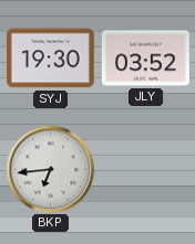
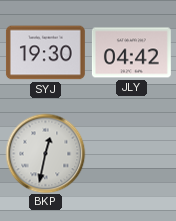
JLY: 03:52 -> 04:42 (131, 53)
BKP: 6:44 -> 12:32 (45, 153)
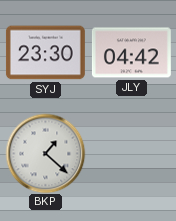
SYJ: 19:30 -> 23:30 (45, 53)
BKP: 12:32 -> 1:22 (45, 153)
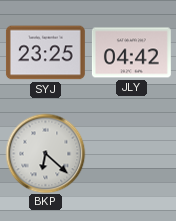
SYJ: 23:30 -> 23:25 (45, 53)
BKP: 1:22 -> 6:22 (45, 153)
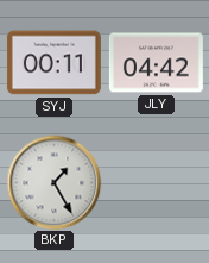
SYJ: 23:25 -> 00:11 (53, 63)
BKP: 6:22 -> 1:25 (53, 182)
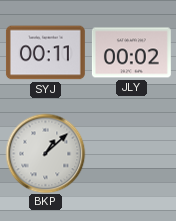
JLY: 04:42 -> 00:02 (131, 53)
BKP: 1:25 -> 1:08 (45, 153)
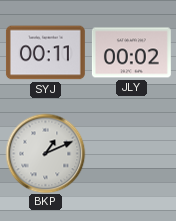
BKP: 1:08 -> 1:11 (45, 153)
